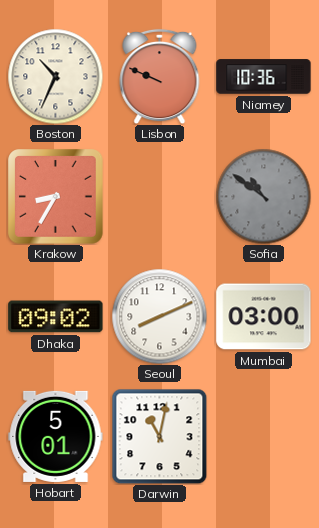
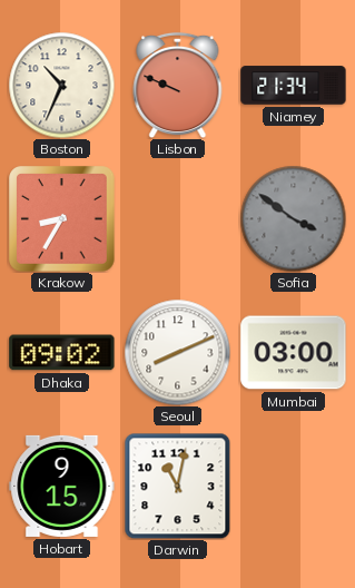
Niamey: 10:36 -> 21:34 (294, 86)
Sofia: 10:51 -> 3:51 (293, 218)
Hobart: 5:01 -> 9:15 (62, 486)
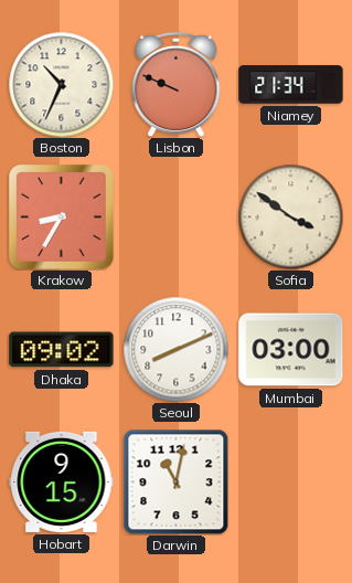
Sofia dial: grey -> cream (290, 216)
